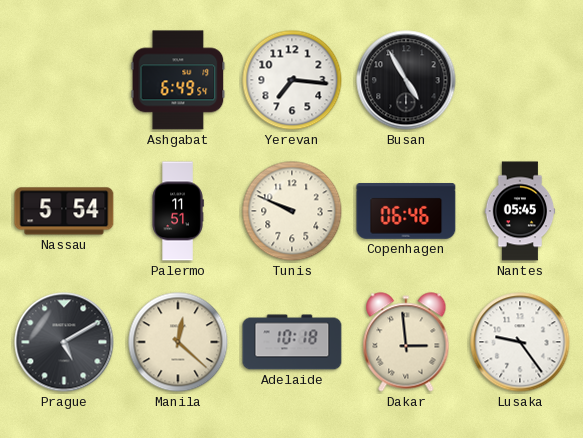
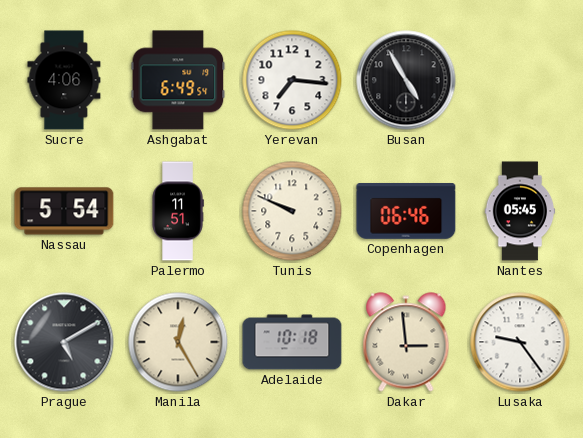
Sucre: none -> 4:06 (64, 80)
Manila: 12:22 -> 12:25 (178, 342)
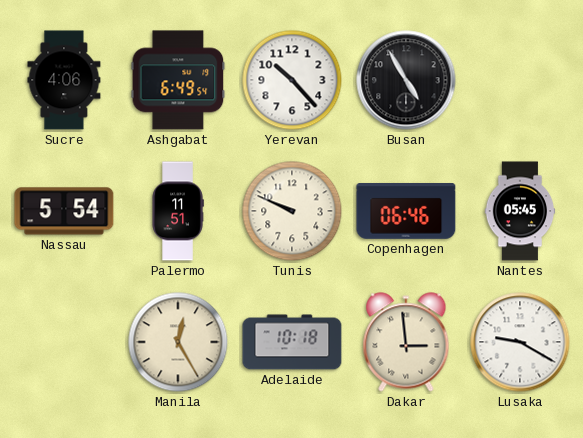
Yerevan: 7:16 -> 10:23 (292, 80)
Prague: 5:10 -> none (64, 342)
Lusaka: 9:24 -> 9:20 (520, 342)
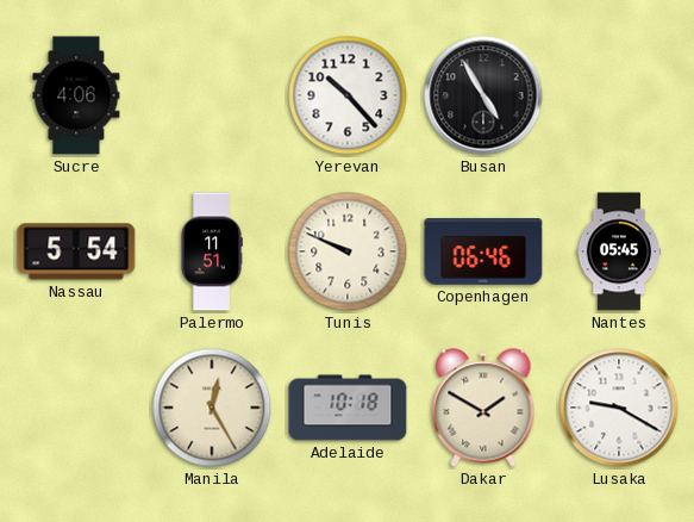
Ashgabat: 6:49 -> none (178, 80)
Dakar: 2:59 -> 1:50 (483, 408)
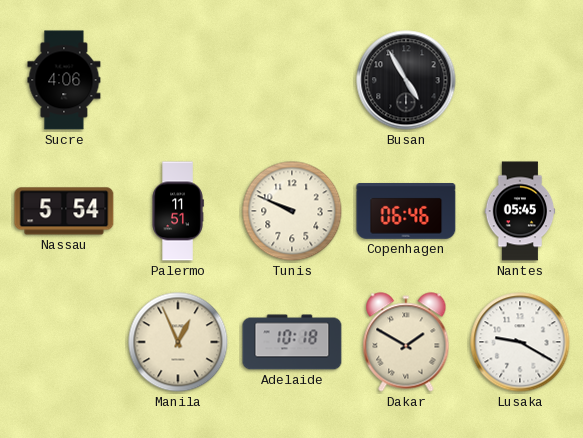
Yerevan: 10:23 -> none (348, 95)
Manila: 12:25 -> 12:56 (178, 342)
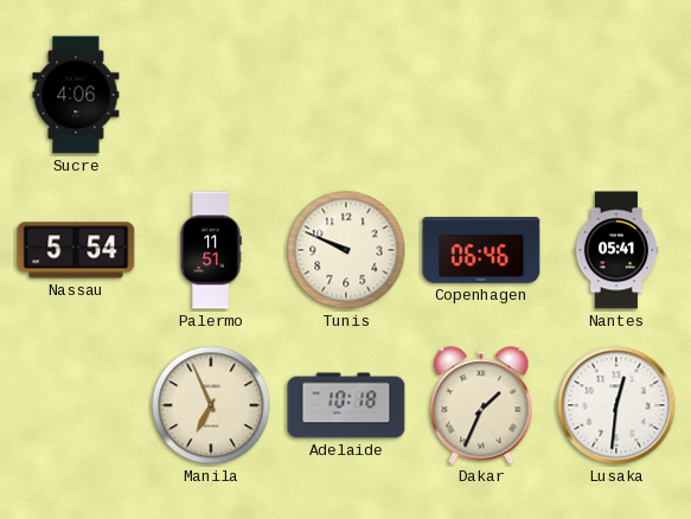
Busan: 4:55 -> none (406, 80)
Nantes: 05:45 -> 05:41 (616, 250)
Manila: 12:56 -> 6:56 (211, 405)
Dakar: 1:50 -> 1:34 (481, 405)
Lusaka: 9:20 -> 12:31 (616, 405)
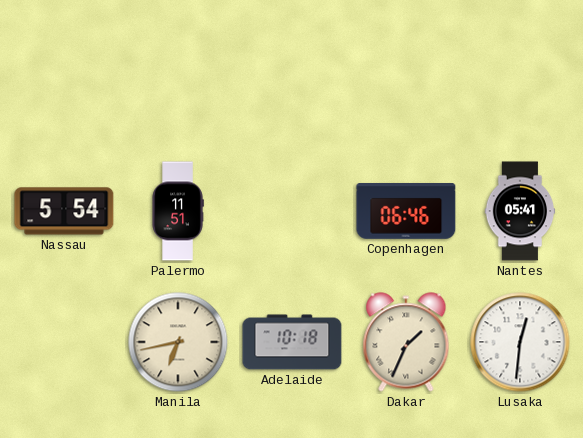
Sucre: 4:06 -> none (76, 95)
Tunis: 9:49 -> none (346, 250)
Manila: 6:56 -> 6:43 (178, 342)
